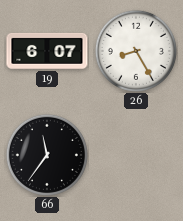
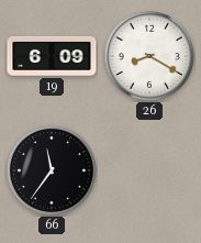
19: 6:07 -> 6:09 (52, 56)
26: 8:25 -> 8:20 (149, 56)
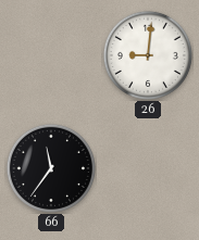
19: 6:09 -> none (52, 56)
26: 8:20 -> 9:01 (148, 55)
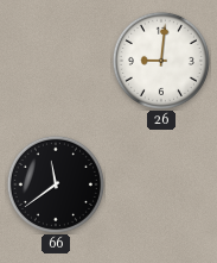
66: 11:36 -> 11:39 (56, 184)
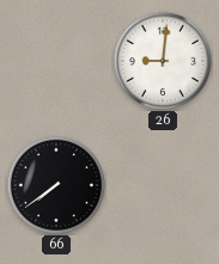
66: 11:39 -> 7:39 (56, 185)
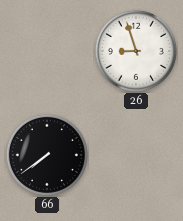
26: 9:01 -> 8:57 (136, 51)
